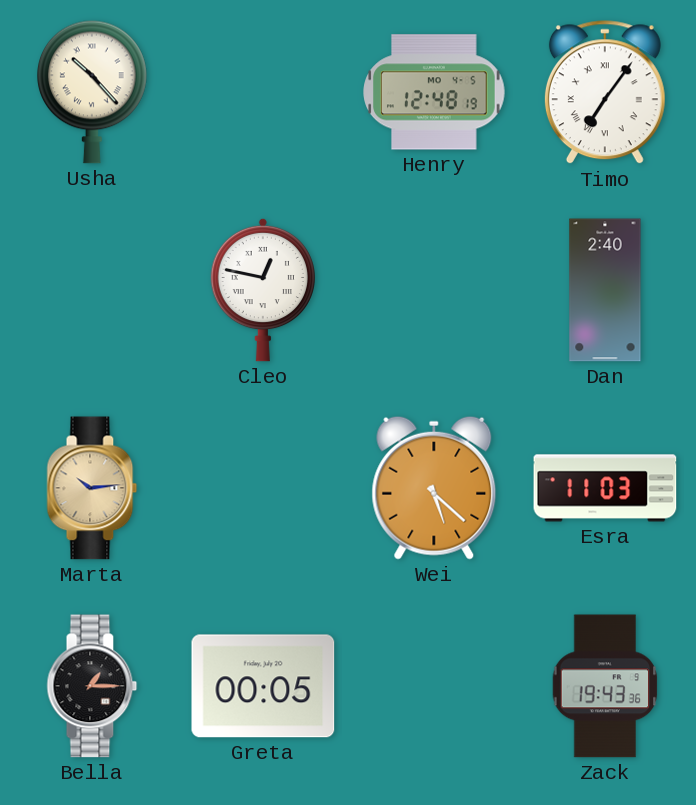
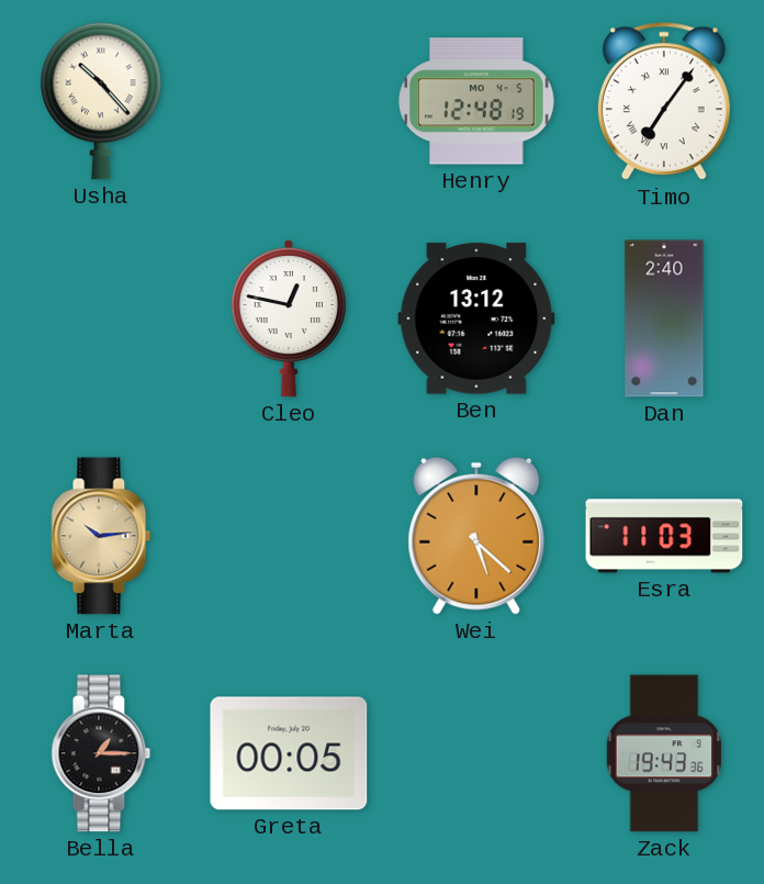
Ben: none -> 13:12 (476, 318)
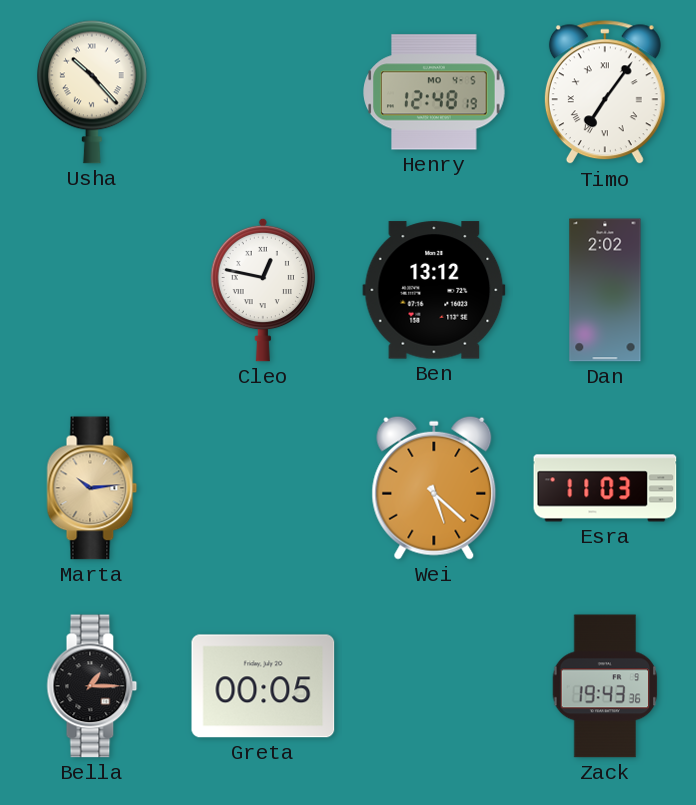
Dan: 2:40 -> 2:02 (605, 290)
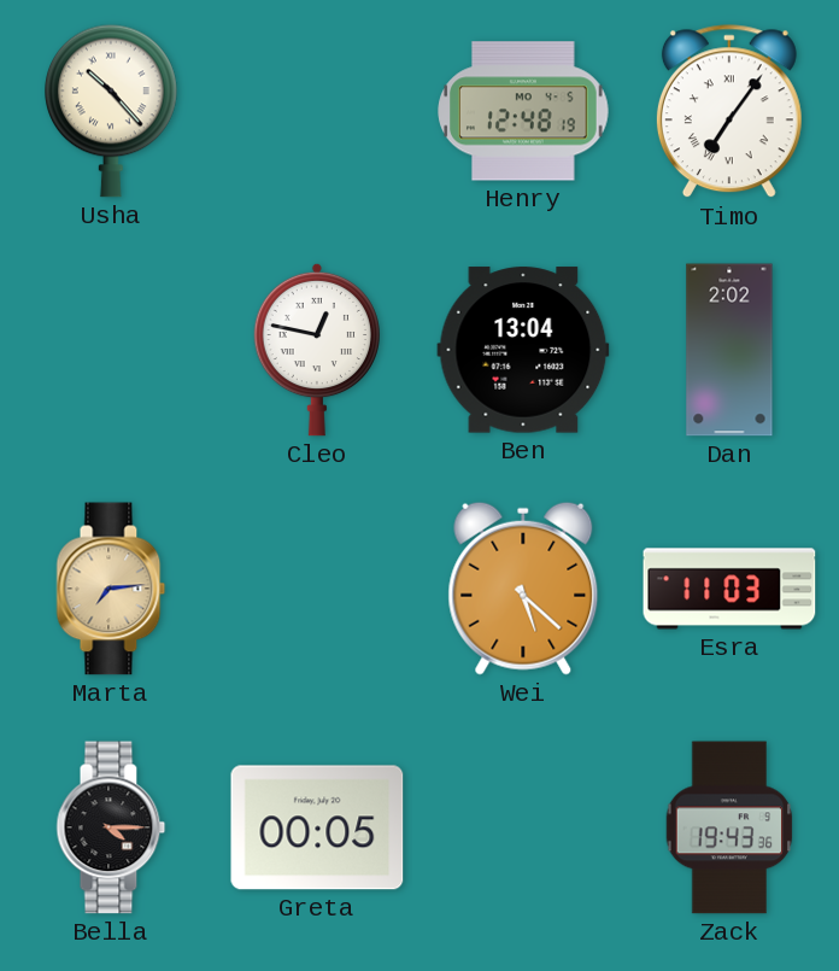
Ben: 13:12 -> 13:04 (523, 350)
Marta: 10:14 -> 7:14 (111, 589)
Bella: 1:15 -> 4:15 (111, 827)
